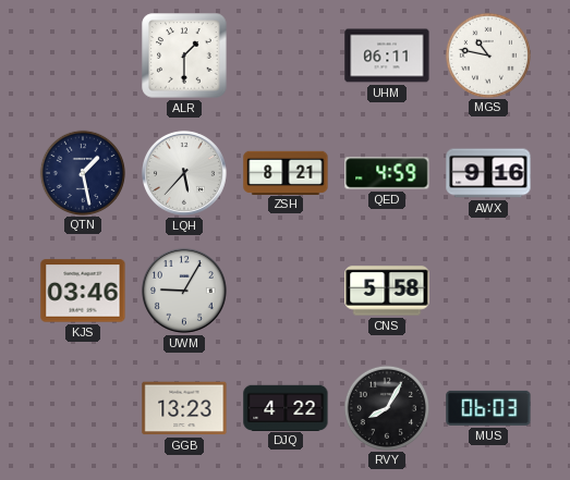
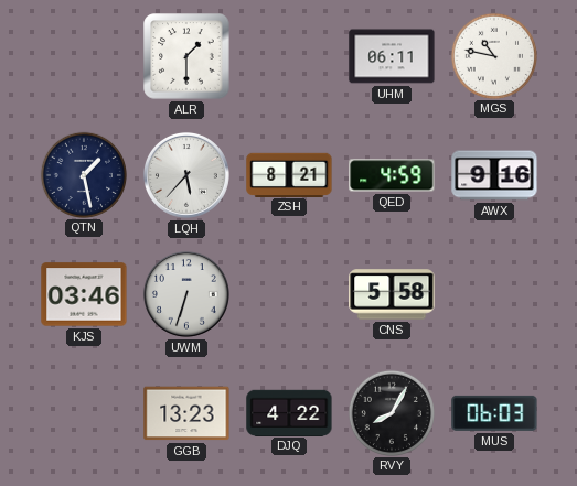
UWM: 9:05 -> 6:33 (186, 294)
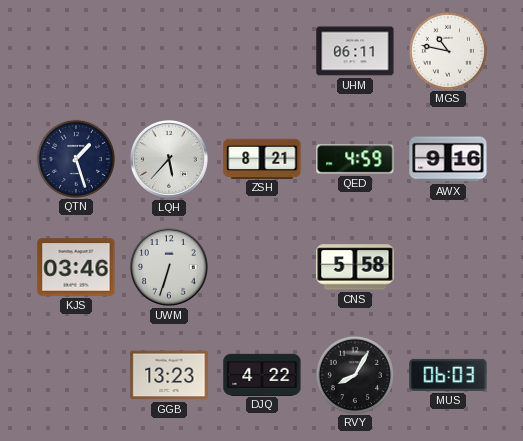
ALR: 1:30 -> none (186, 56)
QTN: 1:28 -> 1:27 (75, 158)
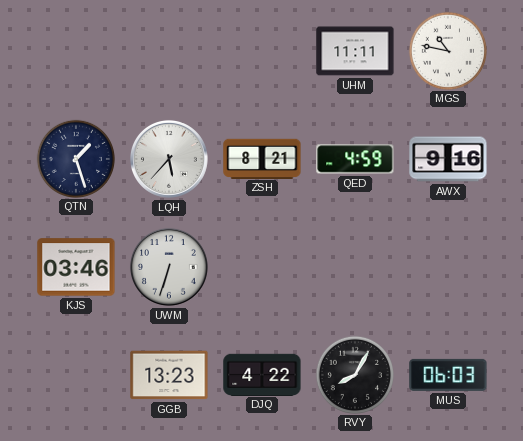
UHM: 06:11 -> 11:11 (355, 51)
CNS: 5:58 -> none (355, 267)
